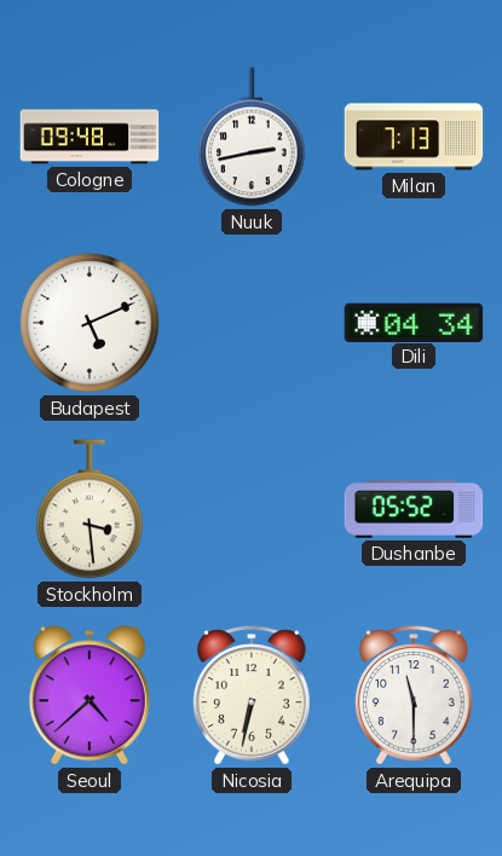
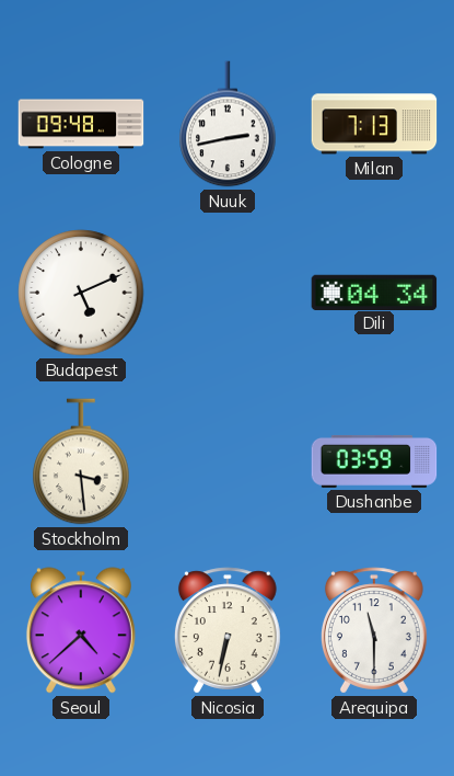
Dushanbe: 05:52 -> 03:59 (374, 461)
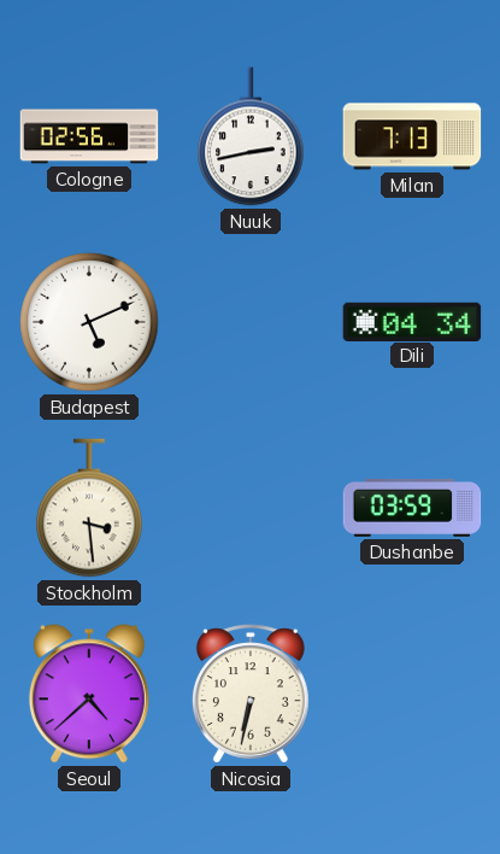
Cologne: 09:48 -> 02:56 (89, 136)
Arequipa: 11:30 -> none (374, 630)
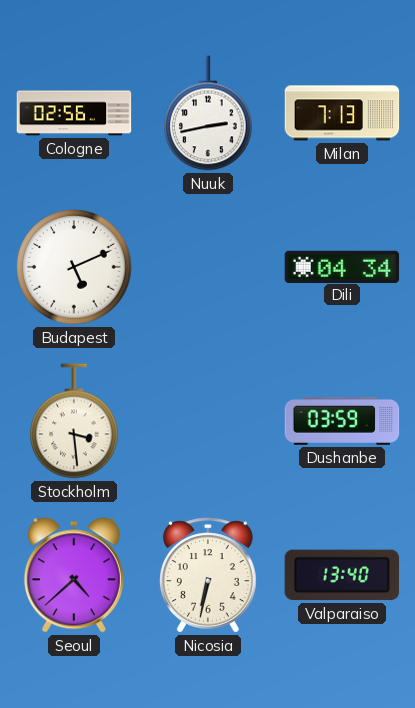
Valparaiso: none -> 13:40 (342, 575)
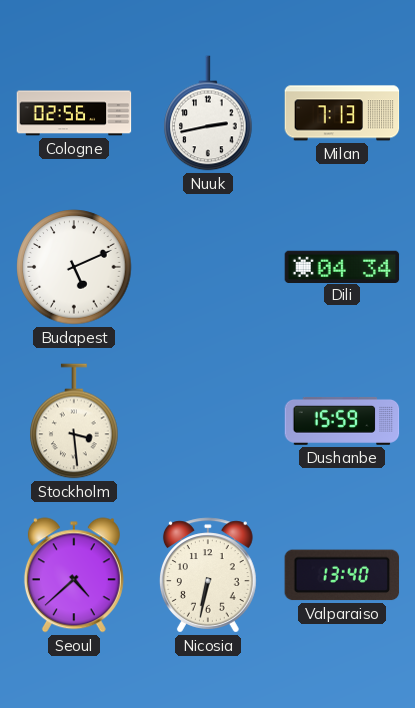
Dushanbe: 03:59 -> 15:59 (342, 421)
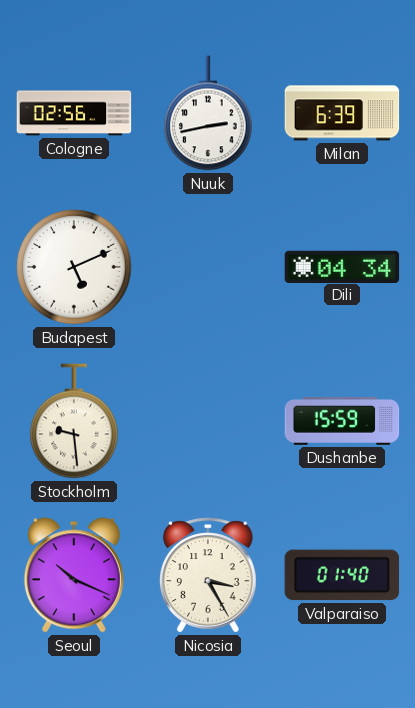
Milan: 7:13 -> 6:39 (342, 113)
Stockholm: 3:29 -> 9:29 (74, 421)
Seoul: 4:38 -> 10:19 (74, 575)
Nicosia: 6:32 -> 3:25 (208, 575)
Valparaiso: 13:40 -> 01:40 (342, 575)
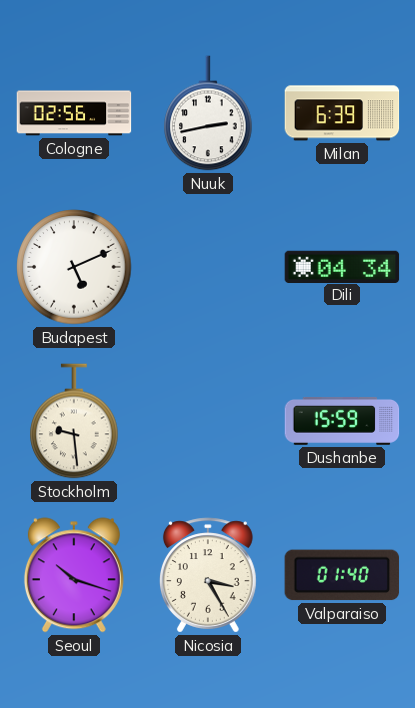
Seoul: 10:19 -> 10:18 (74, 575)
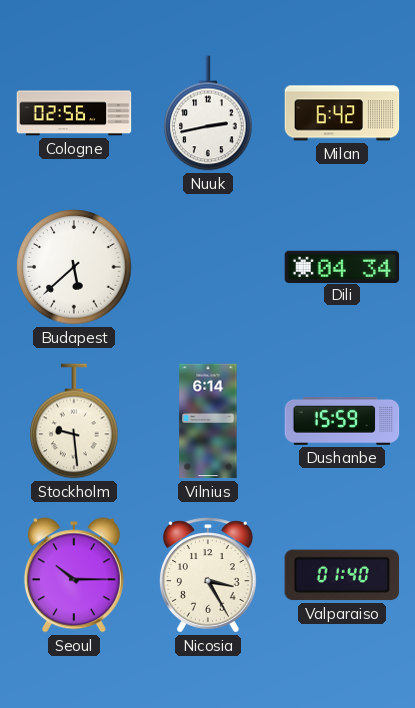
Milan: 6:39 -> 6:42 (342, 113)
Budapest: 5:11 -> 5:38 (74, 267)
Vilnius: none -> 6:14 (208, 421)
Seoul: 10:18 -> 10:15 (74, 575)
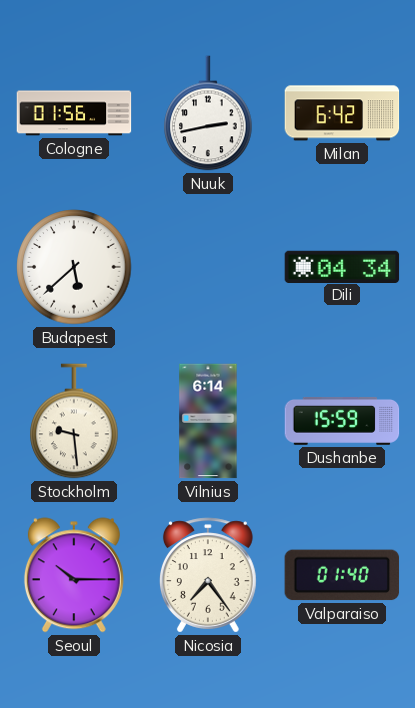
Cologne: 02:56 -> 01:56 (74, 113)
Nicosia: 3:25 -> 7:24 (208, 575)
